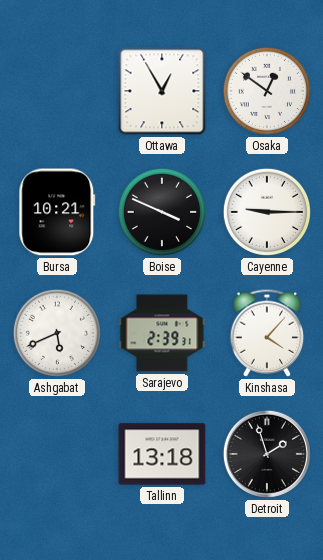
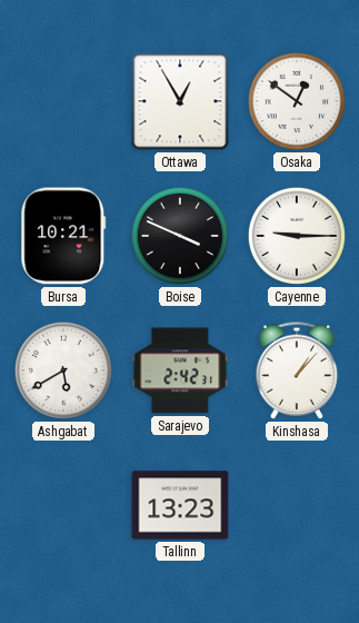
Ashgabat: 5:41 -> 5:40 (63, 370)
Sarajevo: 2:39 -> 2:42 (180, 370)
Kinshasa: 4:07 -> 1:07 (297, 370)
Tallinn: 13:18 -> 13:23 (180, 505)
Detroit: 1:57 -> none (267, 454)
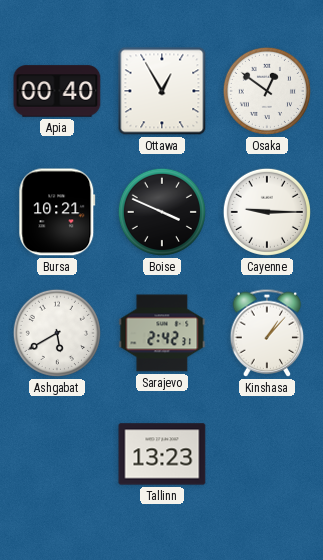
Apia: none -> 00:40 (57, 91)
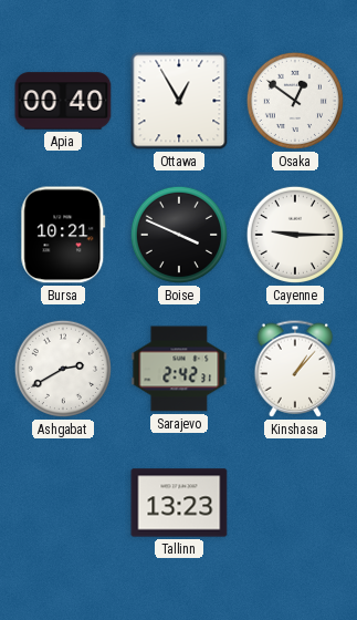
Ashgabat: 5:40 -> 2:40 (63, 369)
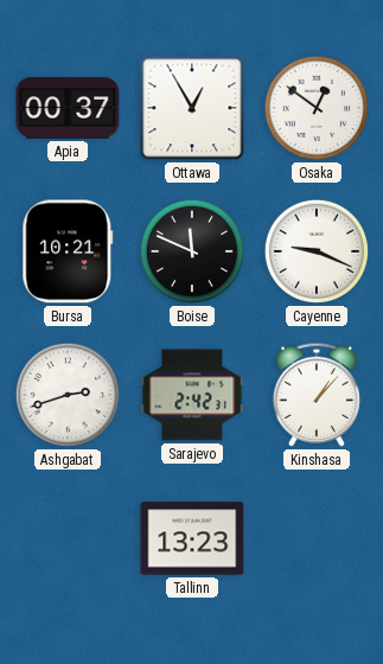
Apia: 00:40 -> 00:37 (68, 108)
Boise: 3:49 -> 11:49 (192, 251)
Cayenne: 9:15 -> 9:19 (317, 251)
Ashgabat: 2:40 -> 2:42 (68, 395)
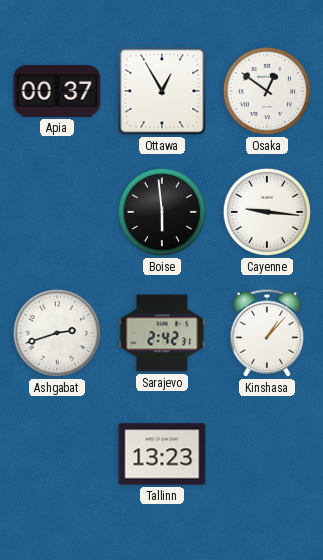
Bursa: 10:21 -> none (68, 251)
Boise: 11:49 -> 5:59 (162, 212)
Cayenne: 9:19 -> 9:16 (267, 212)
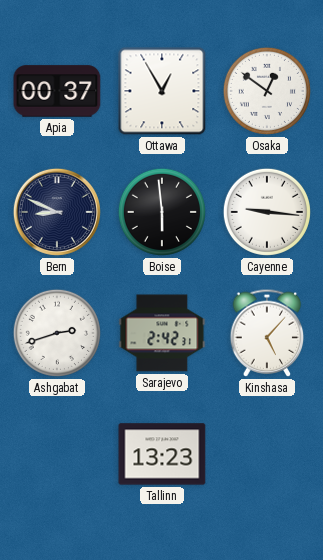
Bern: none -> 8:49 (57, 212)
Kinshasa: 1:07 -> 5:07 (267, 333)
